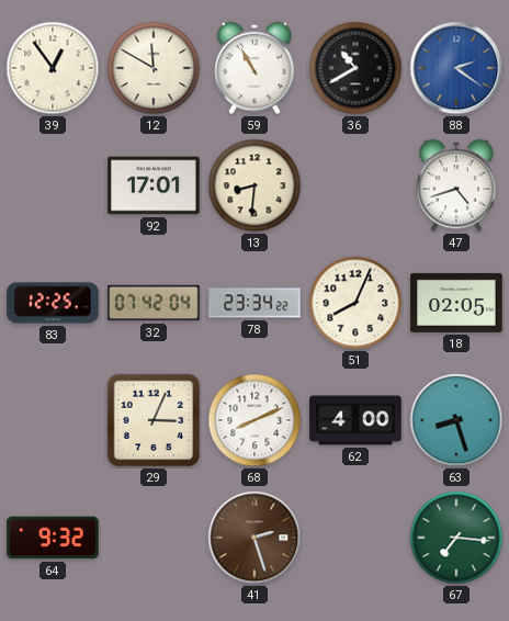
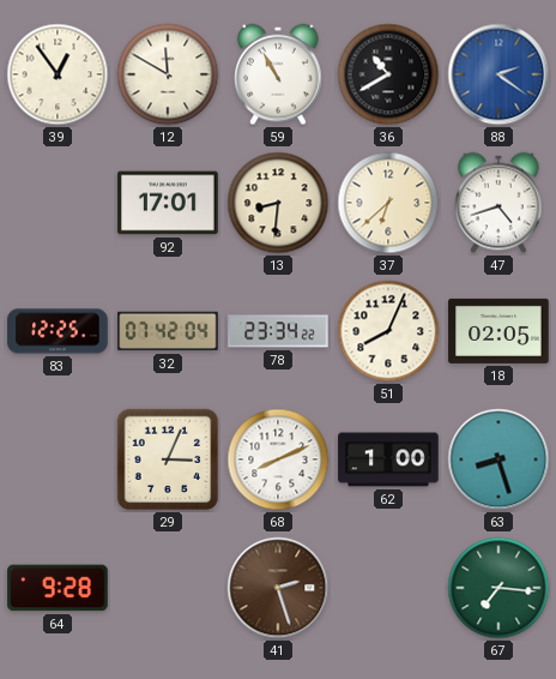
37: none -> 6:38 (388, 203)
62: 4:00 -> 1:00 (388, 459)
64: 9:32 -> 9:28 (58, 588)
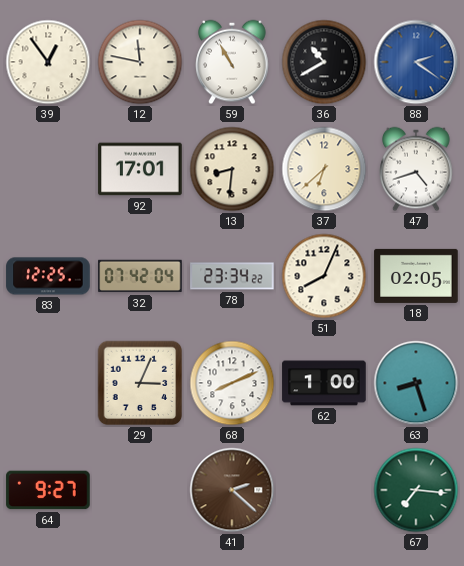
12: 11:50 -> 11:47 (140, 62)
64: 9:28 -> 9:27 (48, 490)
41: 2:27 -> 2:22 (232, 490)
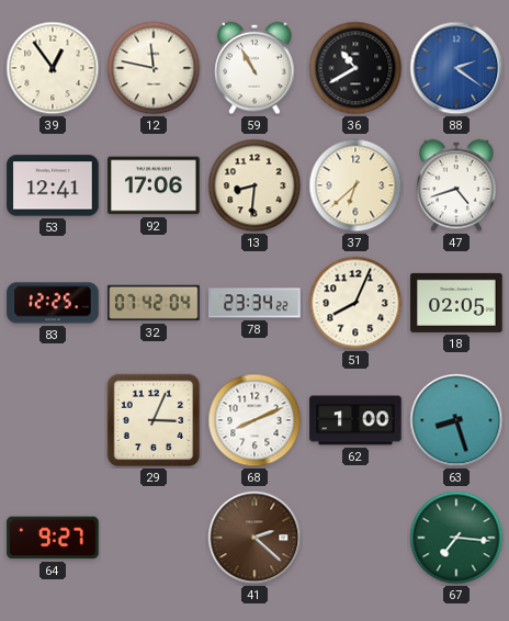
53: none -> 12:41 (53, 185)
92: 17:01 -> 17:06 (154, 185)
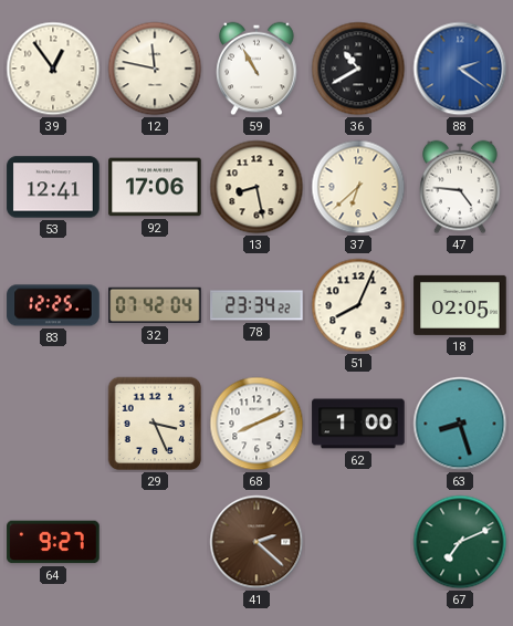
13: 8:31 -> 8:28 (256, 187)
47: 4:42 -> 4:46 (460, 187)
29: 3:04 -> 3:26 (155, 424)
67: 7:16 -> 7:11 (460, 542)
